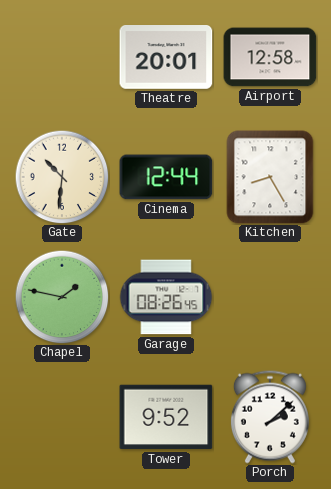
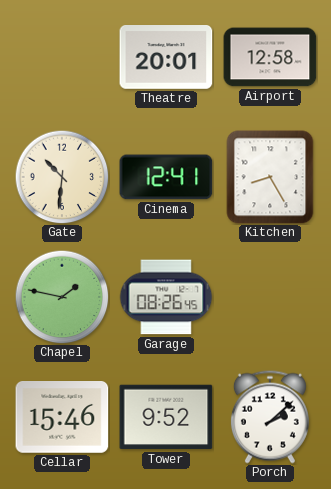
Cinema: 12:44 -> 12:41 (166, 177)
Cellar: none -> 15:46 (62, 417)
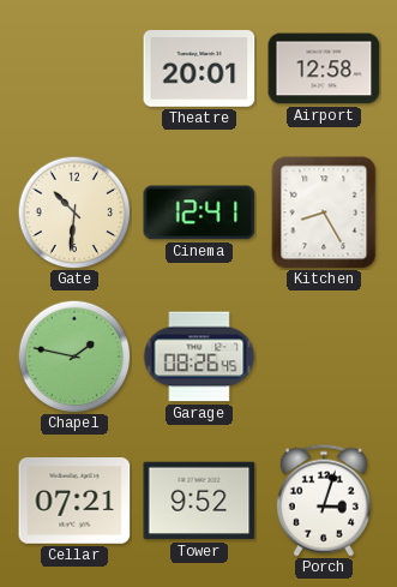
Cellar: 15:46 -> 07:21 (74, 501)
Porch: 2:08 -> 3:03 (324, 501)
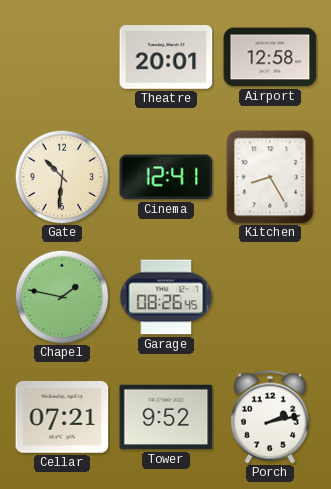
Porch: 3:03 -> 2:13 (270, 417)
